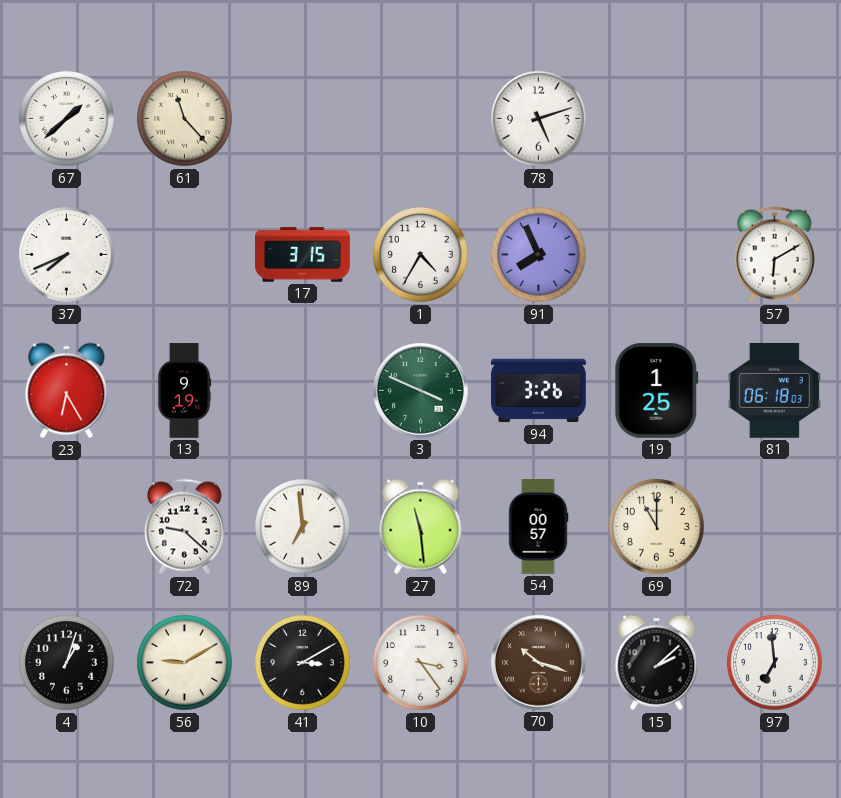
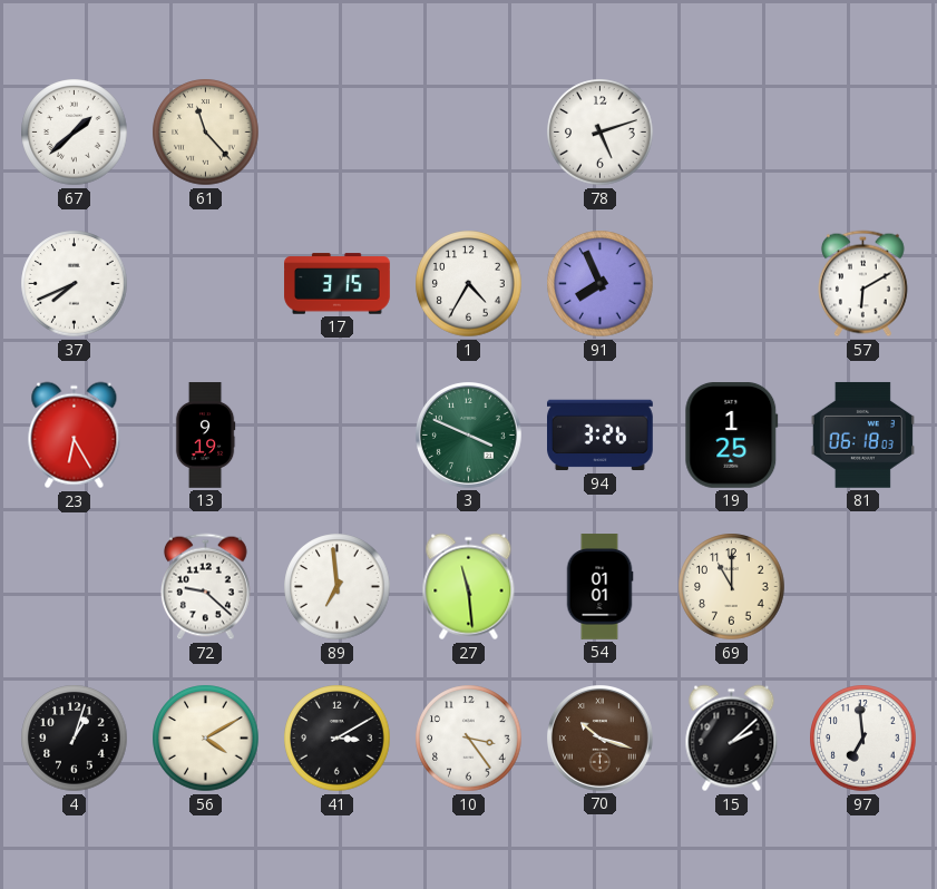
54: 00:57 -> 01:01 (599, 587)
56: 9:10 -> 4:10 (206, 739)
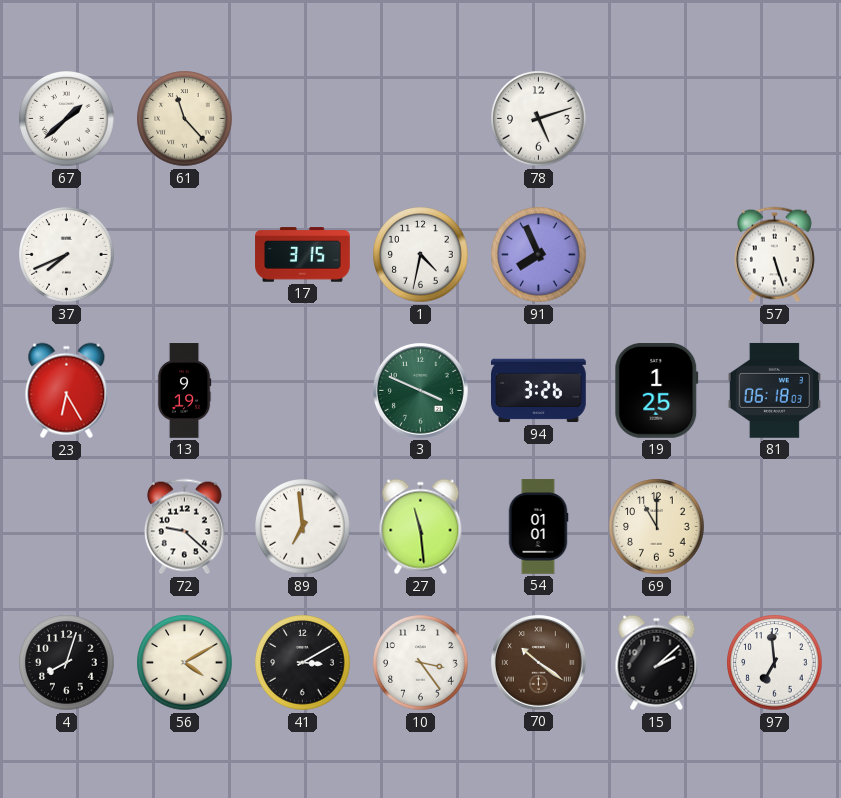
1: 4:35 -> 4:32 (421, 255)
57: 6:10 -> 5:27 (774, 255)
4: 1:03 -> 8:03 (67, 663)
70: 10:18 -> 10:21 (539, 663)
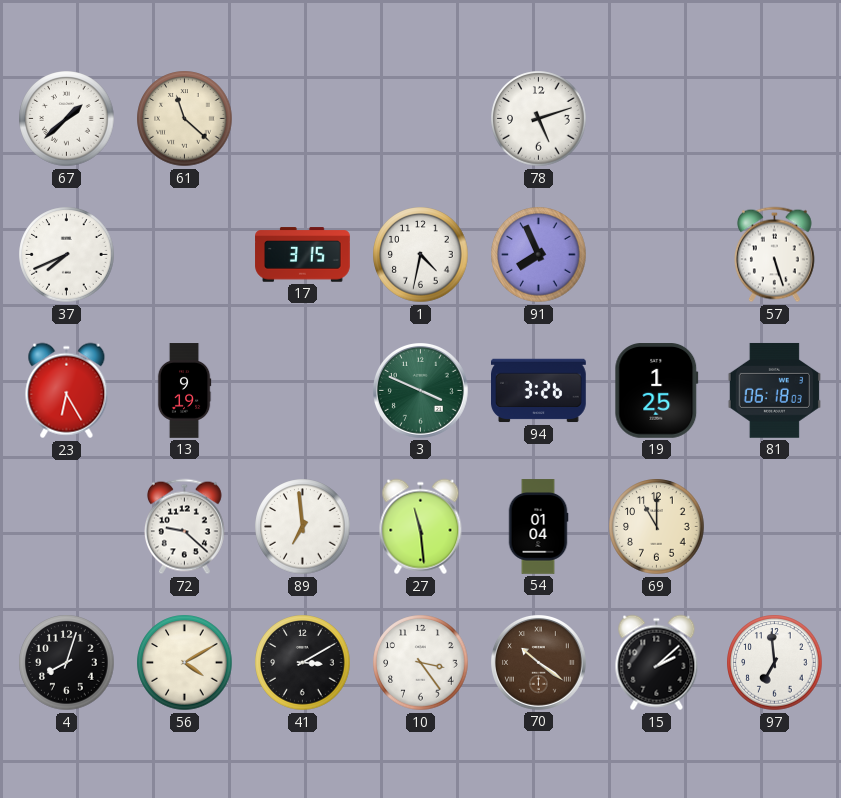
61: 11:23 -> 11:22 (185, 119)
54: 01:01 -> 01:04 (538, 527)
